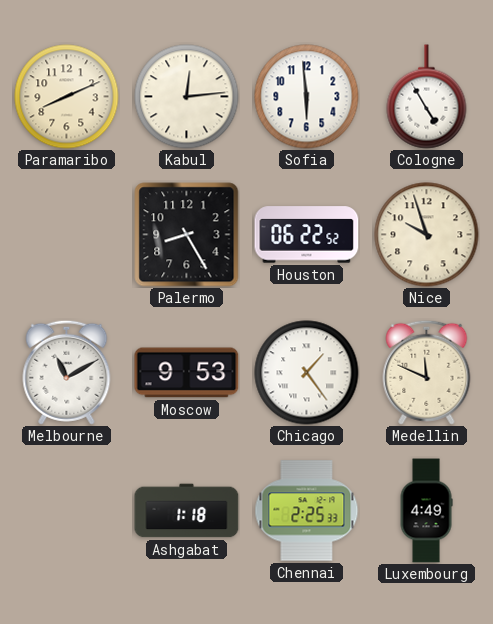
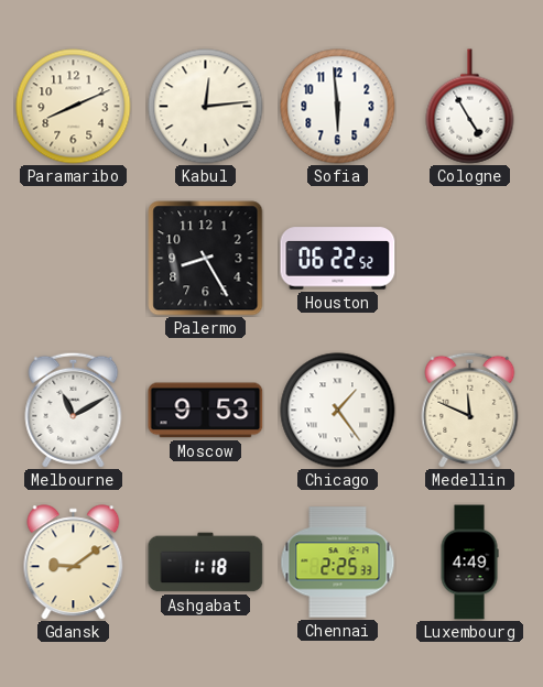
Nice: 9:57 -> none (427, 235)
Gdansk: none -> 9:09 (74, 563)
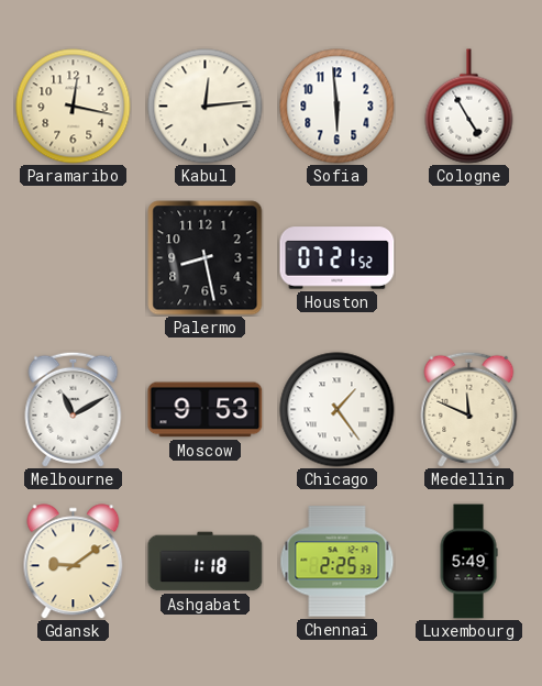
Paramaribo: 8:11 -> 12:17 (74, 107)
Palermo: 8:25 -> 8:28 (206, 258)
Houston: 06:22 -> 07:21 (338, 258)
Luxembourg: 4:49 -> 5:49 (468, 562)
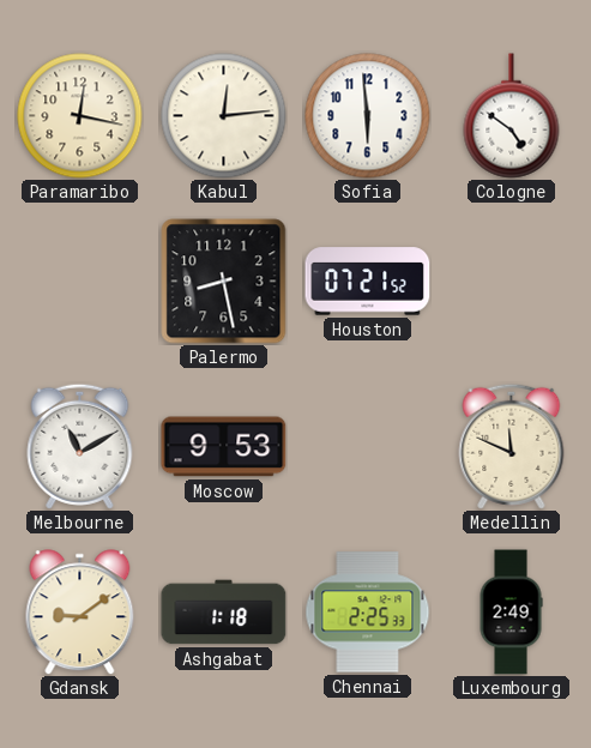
Cologne: 4:55 -> 4:51 (512, 116)
Chicago: 1:24 -> none (338, 410)
Luxembourg: 5:49 -> 2:49 (511, 613)
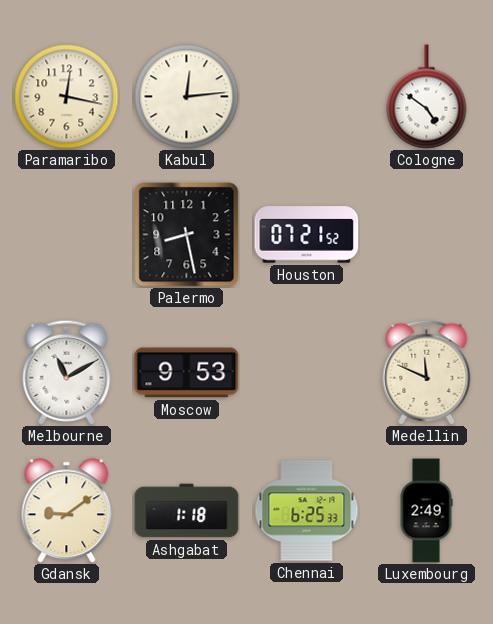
Sofia: 5:59 -> none (368, 116)
Chennai: 2:25 -> 6:25 (307, 511)
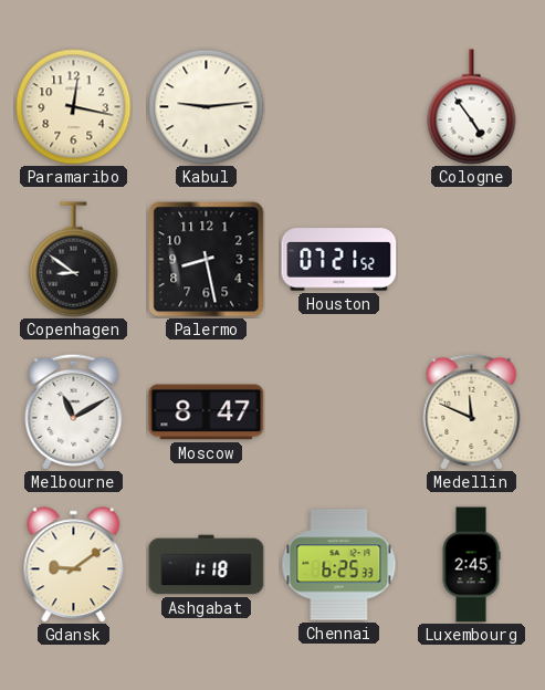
Kabul: 12:14 -> 9:14 (207, 107)
Cologne: 4:51 -> 4:54 (472, 107)
Copenhagen: none -> 8:51 (74, 260)
Moscow: 9:53 -> 8:47 (207, 412)
Luxembourg: 2:49 -> 2:45 (471, 565)
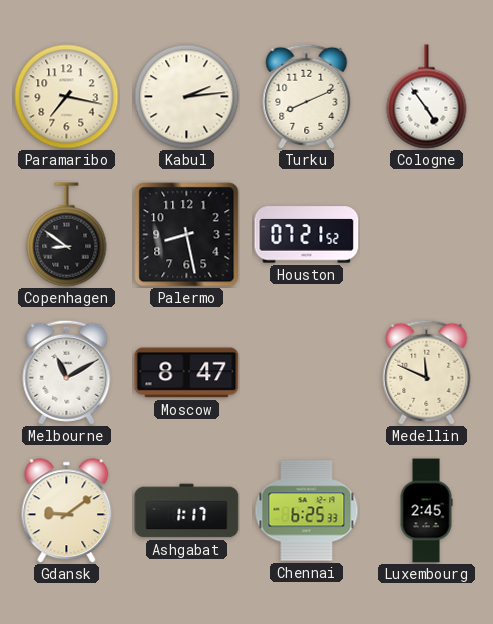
Paramaribo: 12:17 -> 7:17 (67, 97)
Kabul: 9:14 -> 2:14 (187, 97)
Turku: none -> 8:11 (307, 96)
Ashgabat: 1:18 -> 1:17 (187, 511)
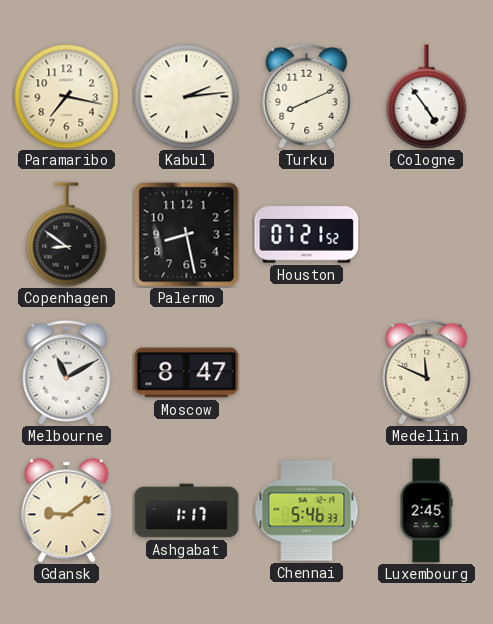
Chennai: 6:25 -> 5:46 (307, 511)
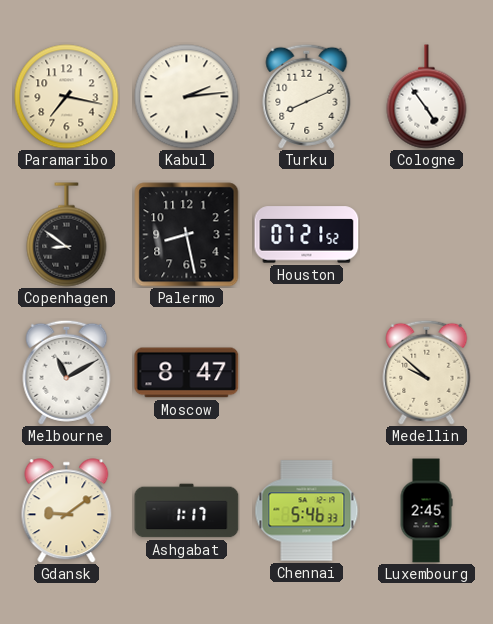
Medellin: 11:49 -> 9:52 (427, 372)
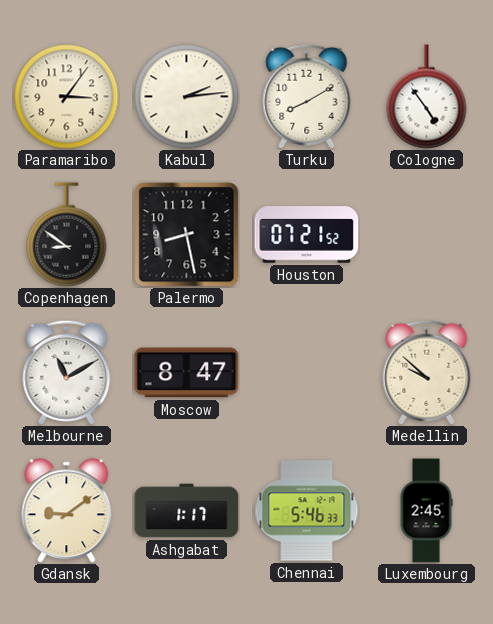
Paramaribo: 7:17 -> 3:06 (67, 97)
Turku: 8:11 -> 8:10 (307, 96)
